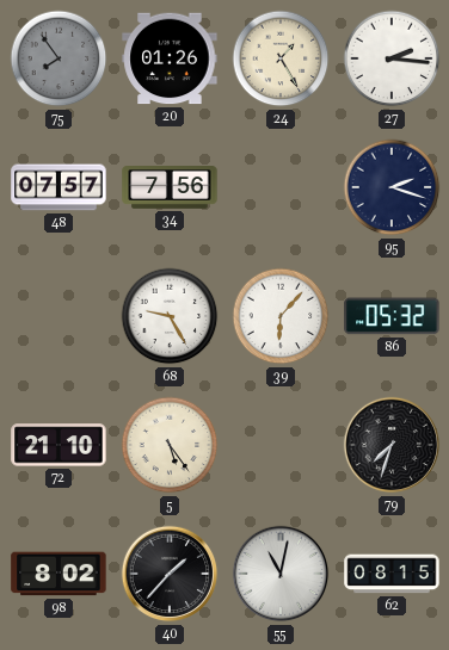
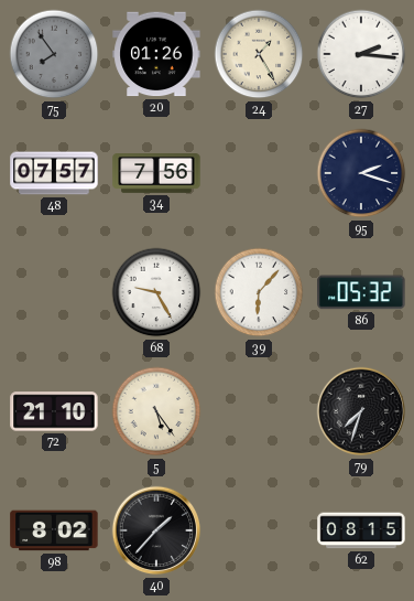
55: 11:02 -> none (281, 574)
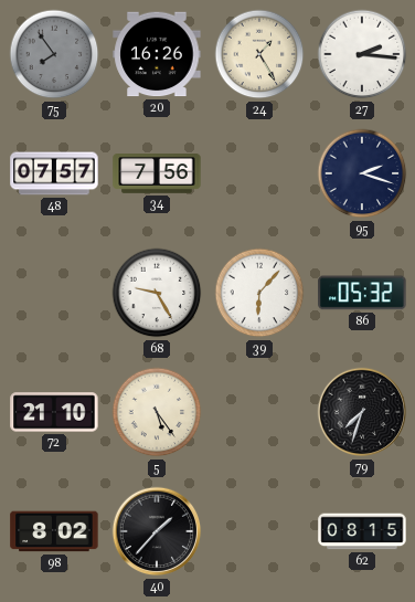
20: 01:26 -> 16:26 (157, 54)
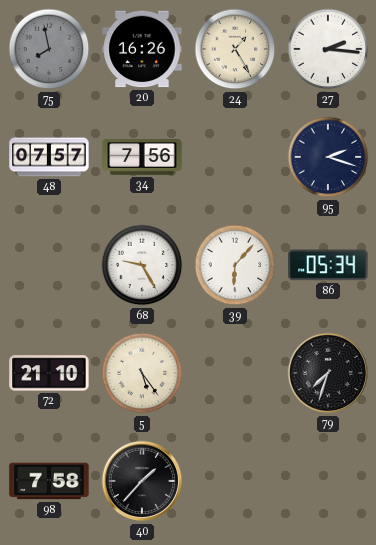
75: 7:54 -> 7:58 (49, 49)
86: 05:32 -> 05:34 (328, 265)
98: 8:02 -> 7:58 (49, 481)
62: 08:15 -> none (362, 531)
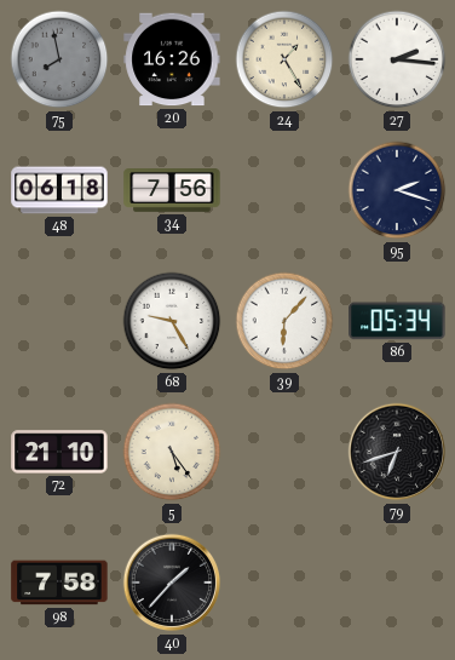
48: 07:57 -> 06:18 (59, 190)
79: 7:33 -> 6:42 (397, 452)
